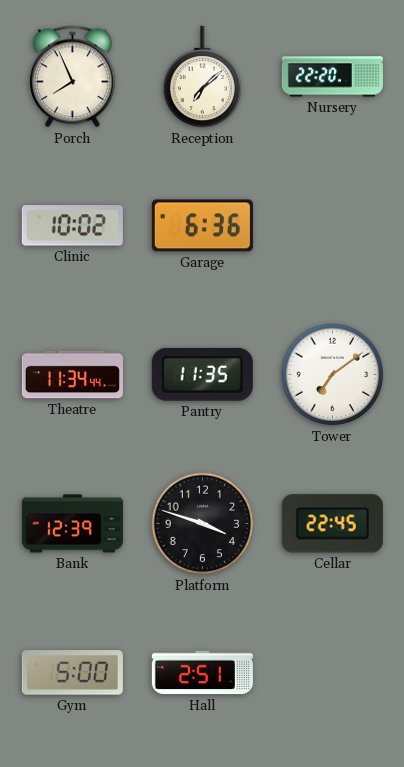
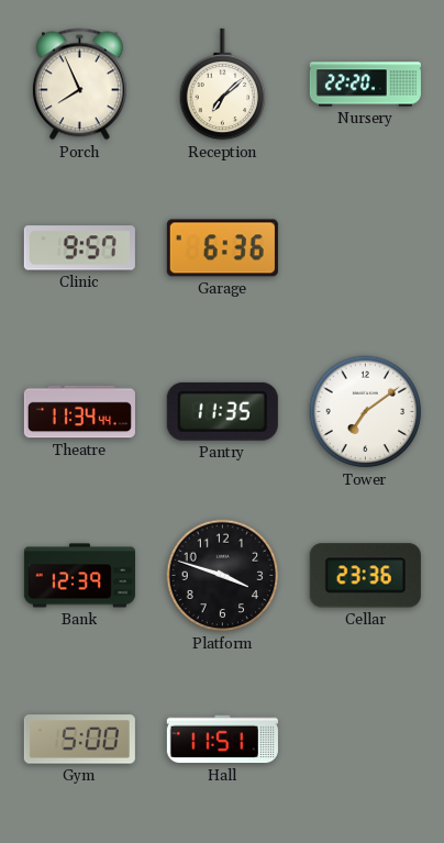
Clinic: 10:02 -> 9:57 (79, 248)
Cellar: 22:45 -> 23:36 (365, 576)
Hall: 2:51 -> 11:51 (222, 740)
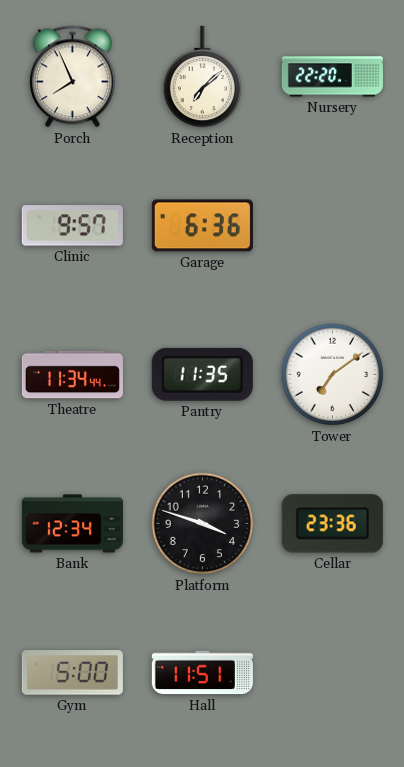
Bank: 12:39 -> 12:34 (72, 524)
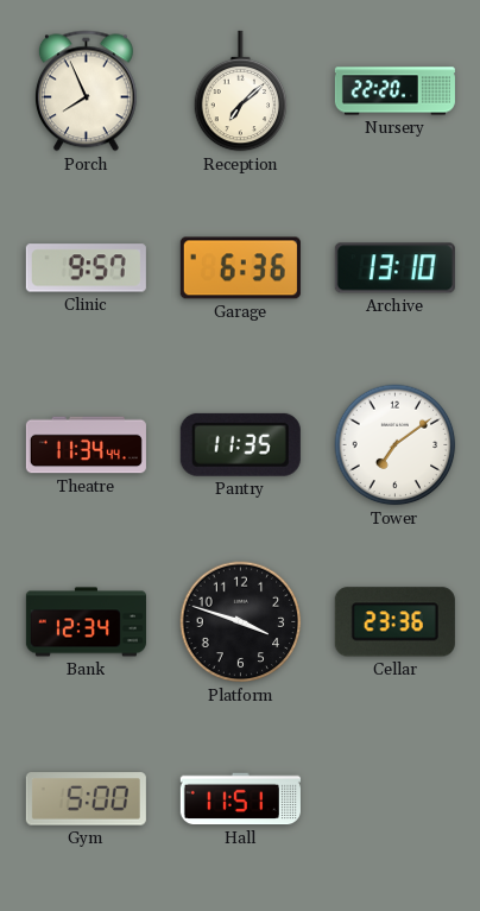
Archive: none -> 13:10 (394, 268)
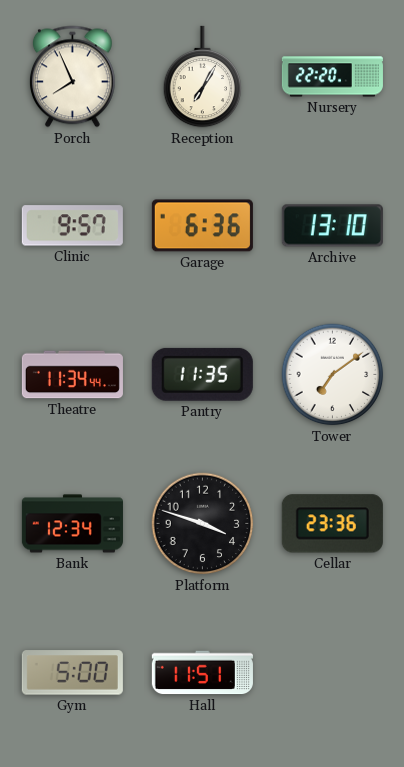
Reception: 7:08 -> 7:05 (203, 77)
